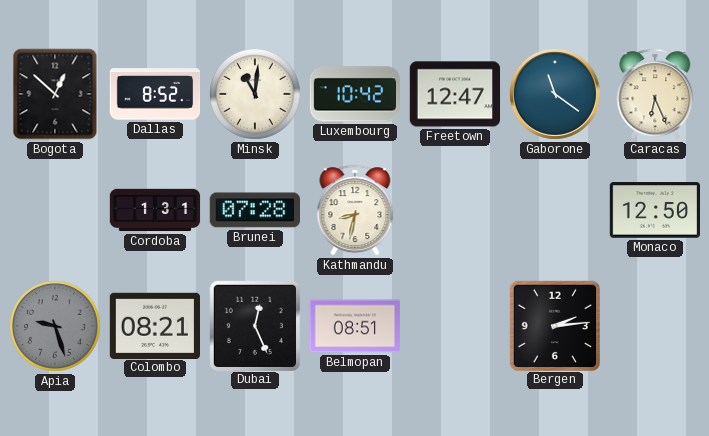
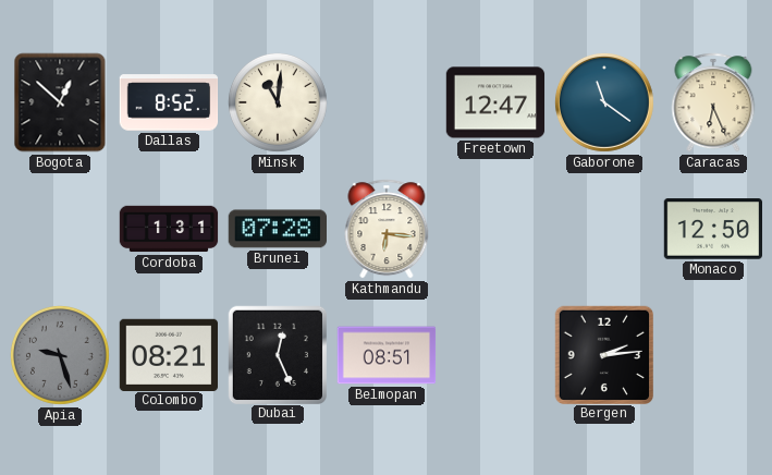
Luxembourg: 10:42 -> none (355, 94)
Kathmandu: 8:32 -> 6:16 (387, 229)
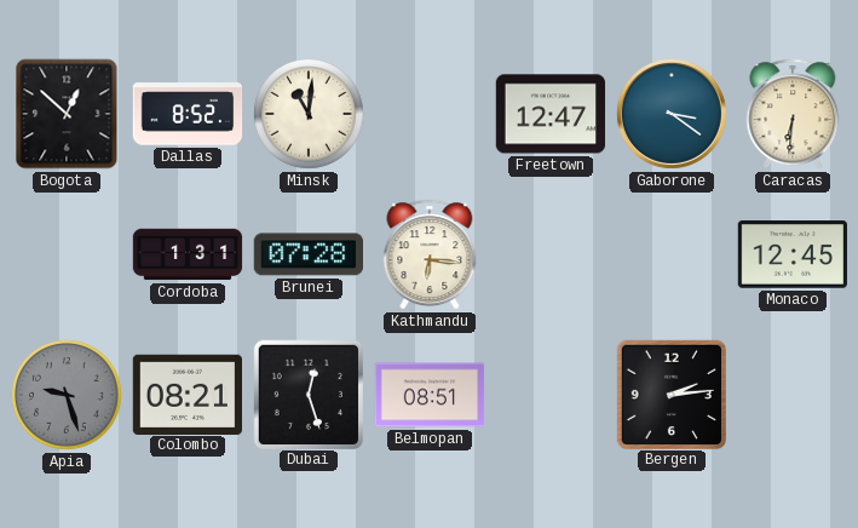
Gaborone: 11:21 -> 3:21 (672, 114)
Caracas: 6:26 -> 6:31 (793, 114)
Monaco: 12:50 -> 12:45 (793, 254)
Dubai: 12:26 -> 12:27 (307, 394)
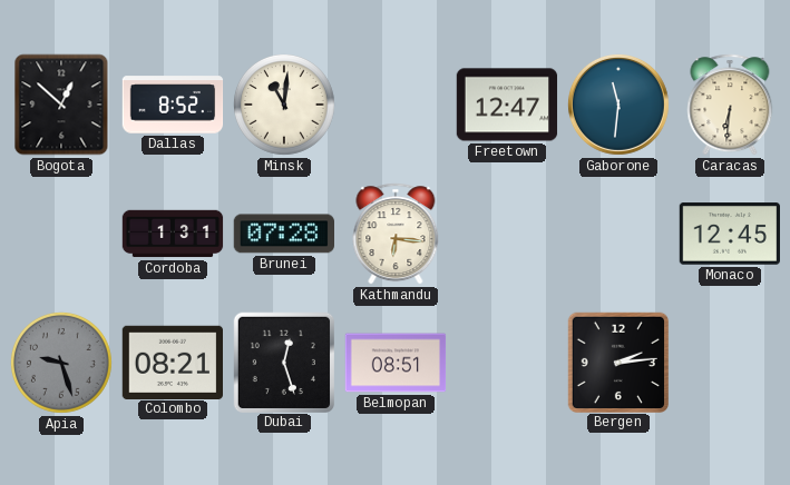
Gaborone: 3:21 -> 11:31 (618, 105)
